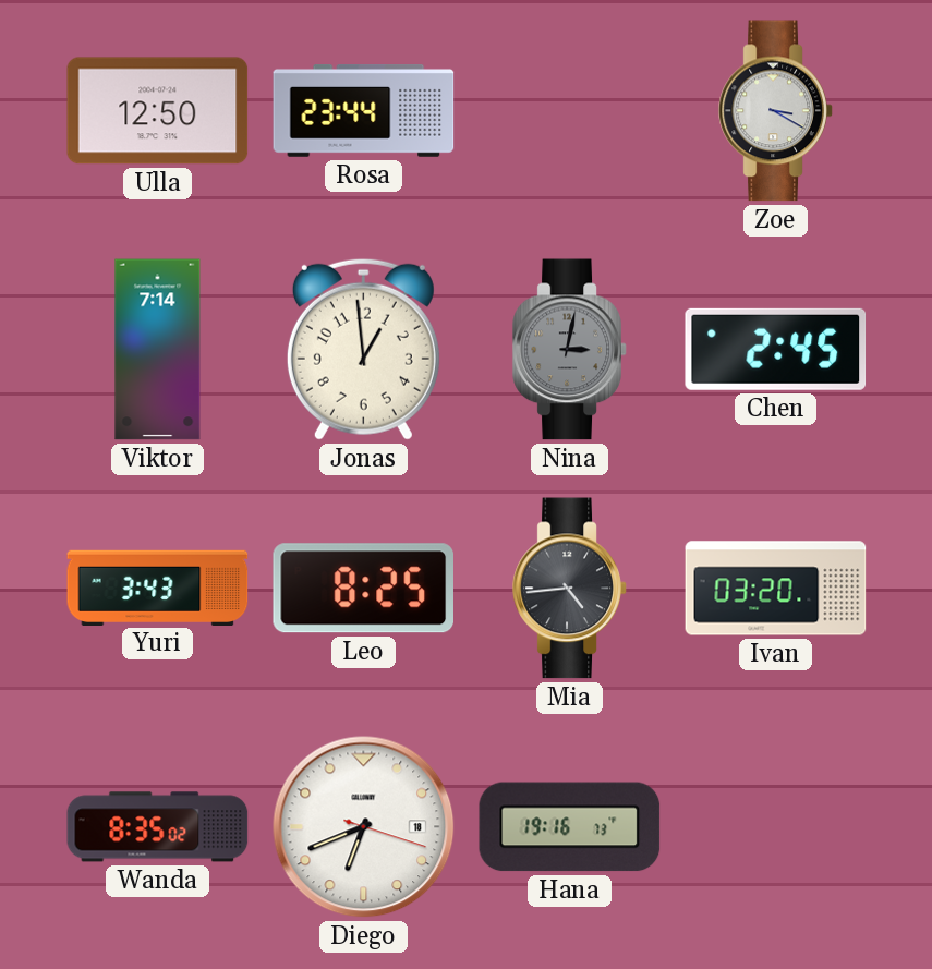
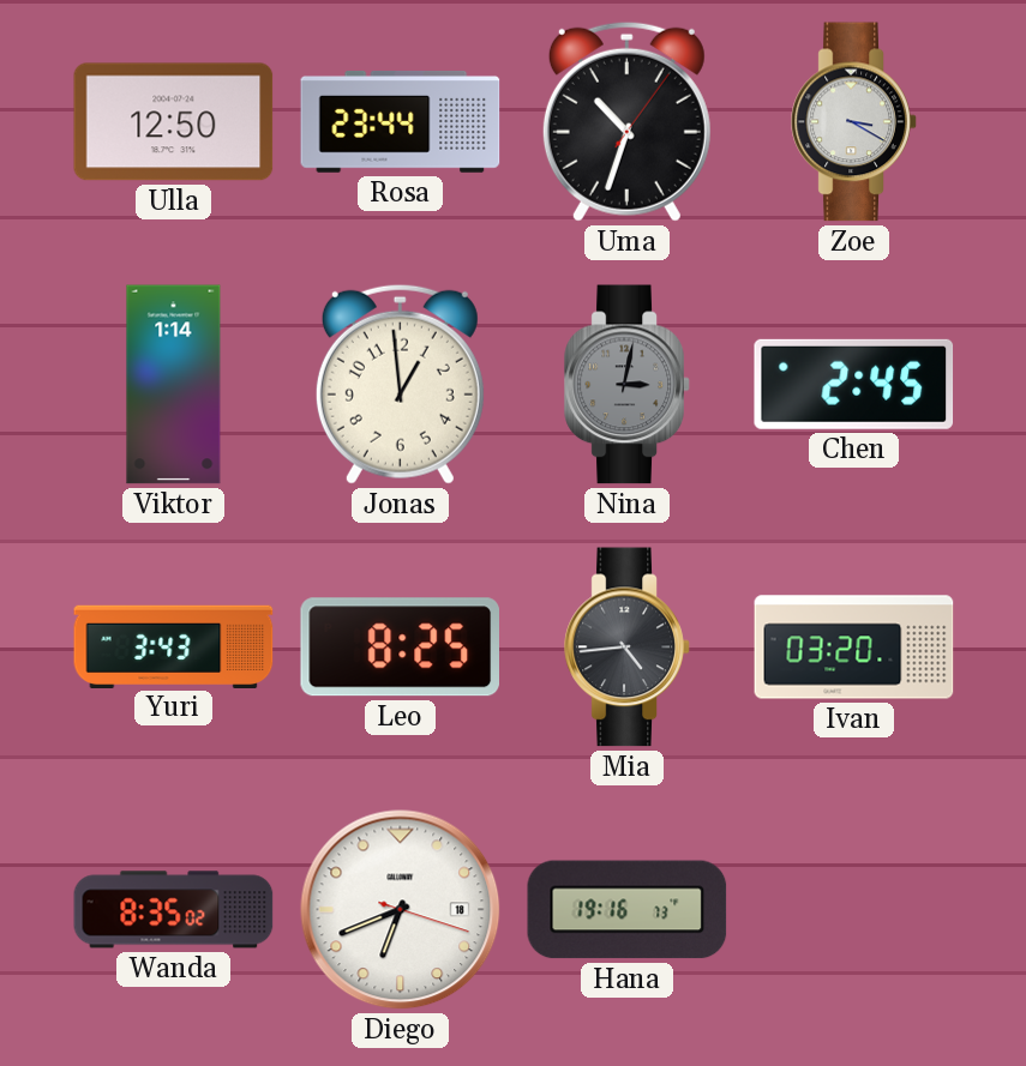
Uma: none -> 10:33 (626, 121)
Viktor: 7:14 -> 1:14 (174, 385)
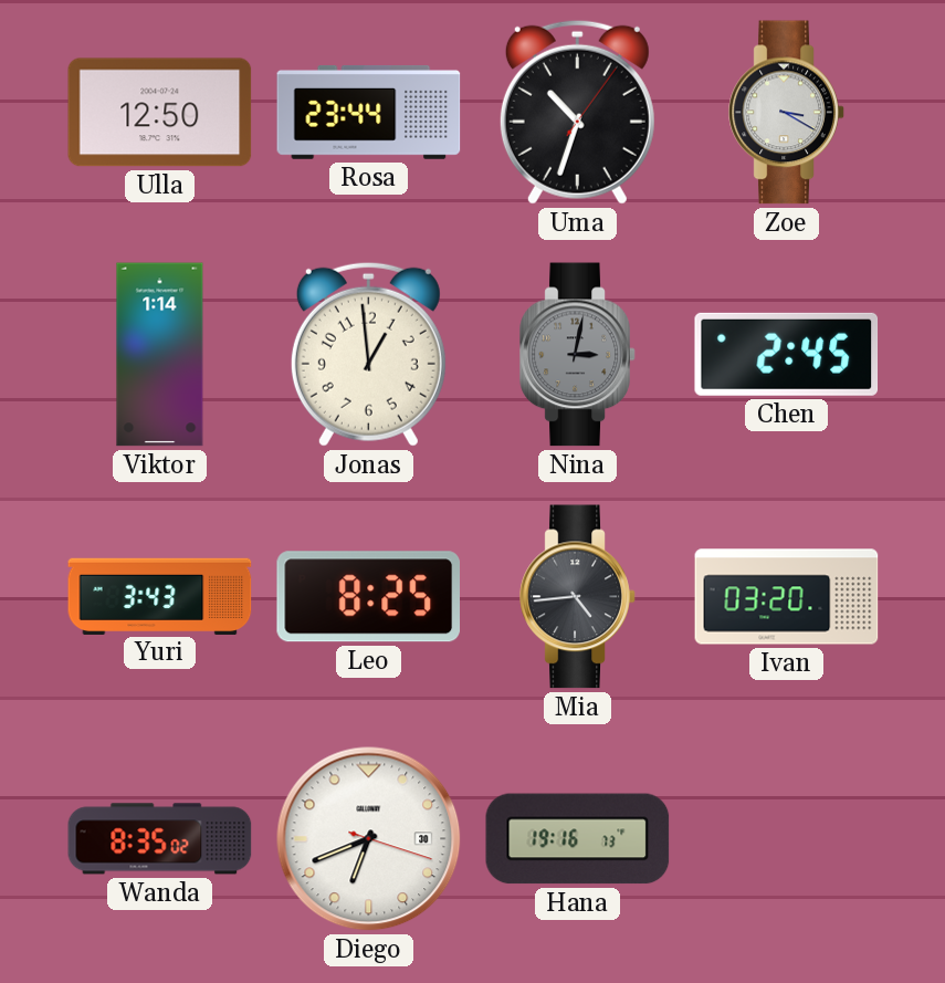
Diego date: 18 -> 30 (369, 839)
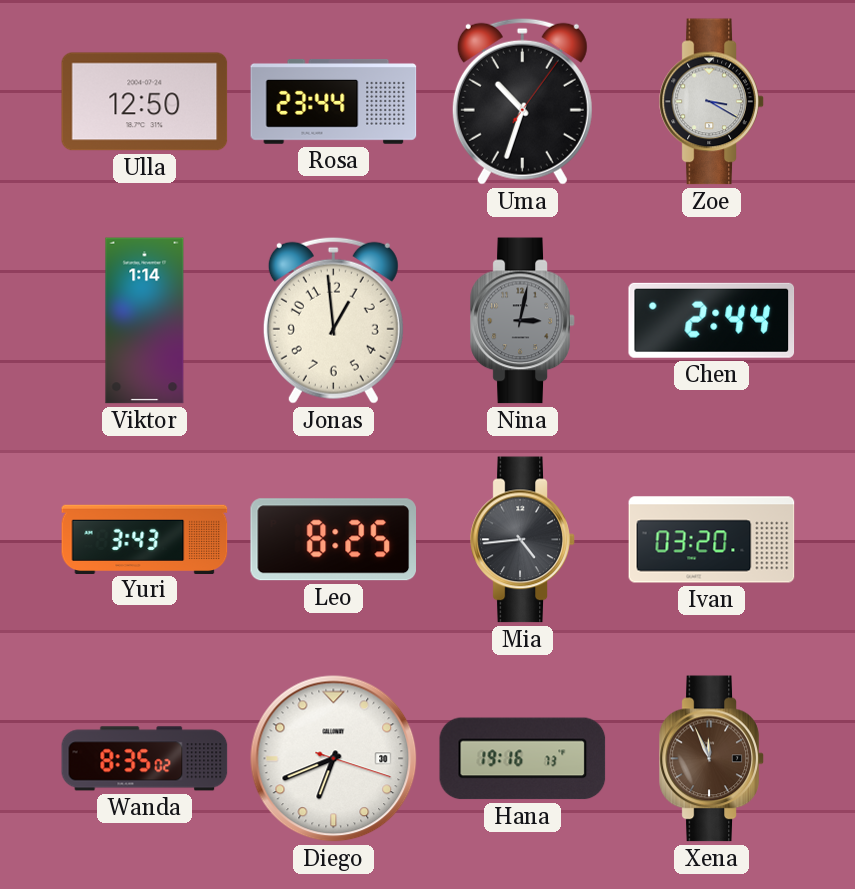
Chen: 2:45 -> 2:44 (712, 320)
Xena: none -> 11:56 (712, 759)
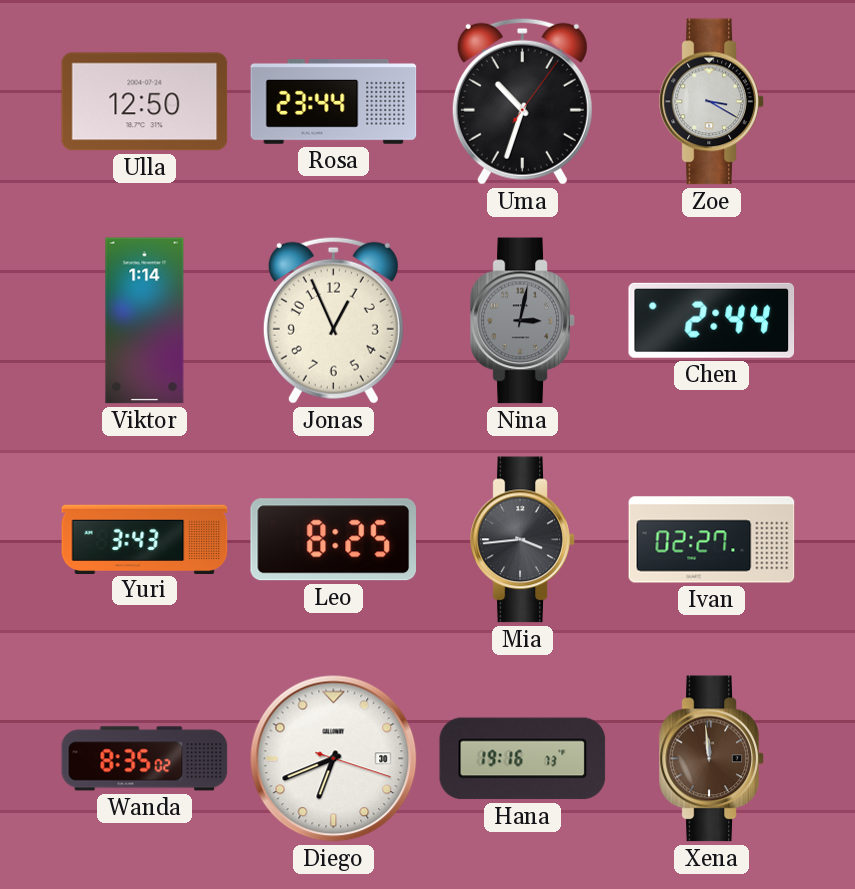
Jonas: 12:59 -> 12:56 (333, 320)
Mia: 4:44 -> 3:44 (523, 540)
Ivan: 03:20 -> 02:27 (712, 540)
Xena: 11:56 -> 11:59 (712, 759)
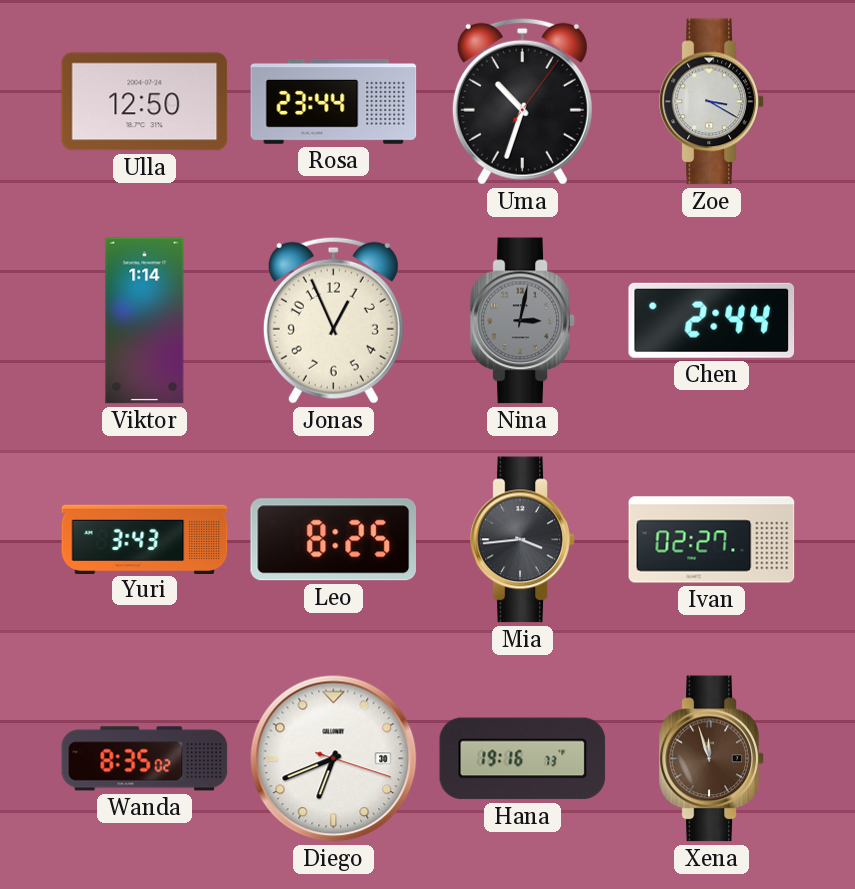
Xena: 11:59 -> 11:57 (712, 759)
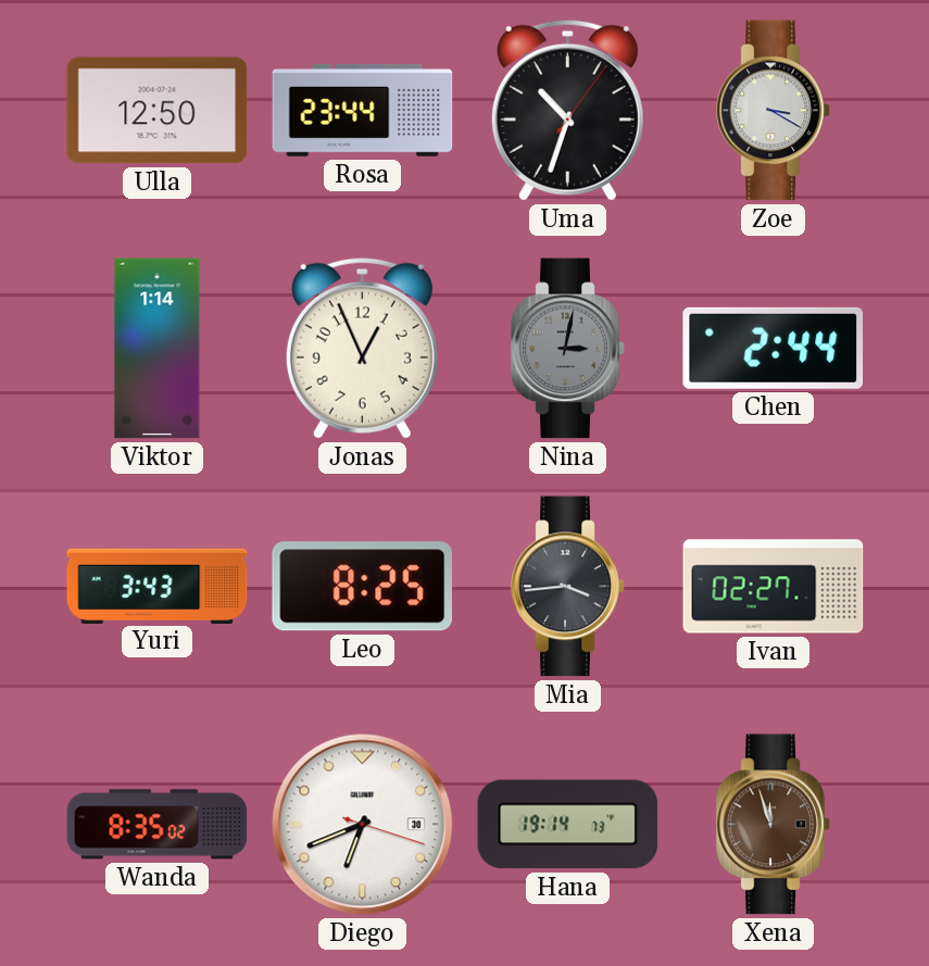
Hana: 19:16 -> 19:14 (568, 825)
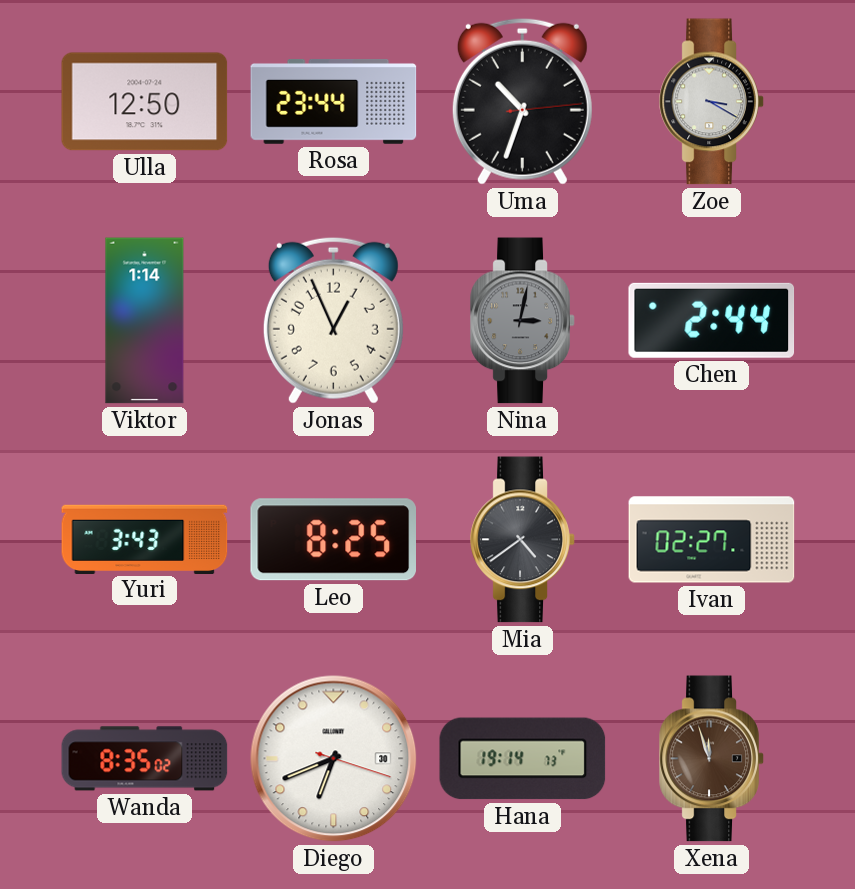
Uma: 10:33:06 -> 10:33:14 (522, 101)
Mia: 3:44 -> 4:39 (523, 540)
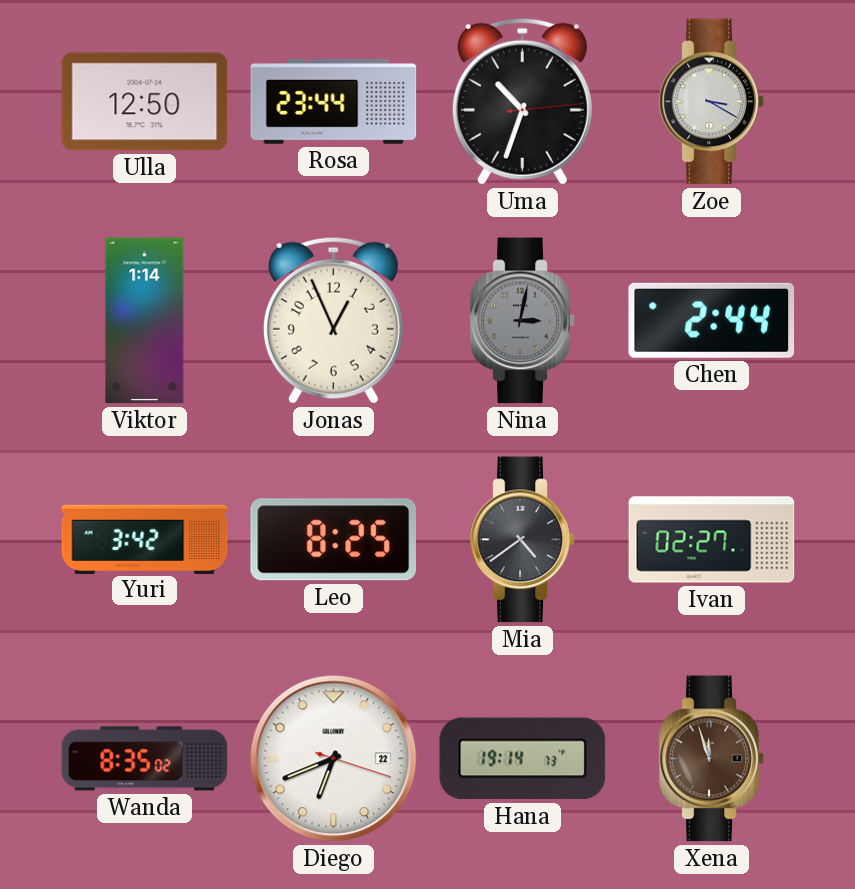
Yuri: 3:43 -> 3:42 (145, 539)
Diego date: 30 -> 22 (334, 759)
